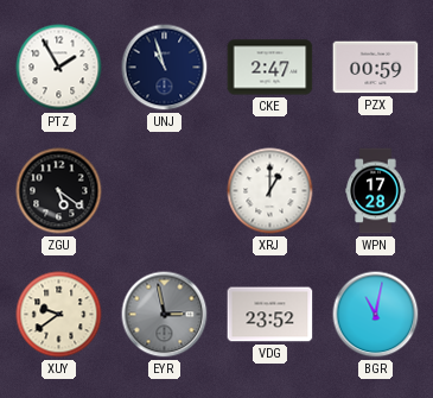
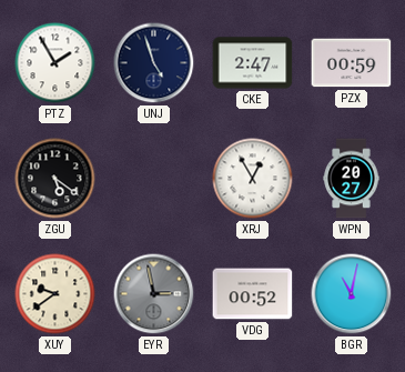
UNJ: 10:57 -> 4:57 (154, 63)
XRJ: 1:00 -> 12:55 (253, 179)
WPN: 17:28 -> 20:27 (352, 179)
VDG: 23:52 -> 00:52 (253, 294)
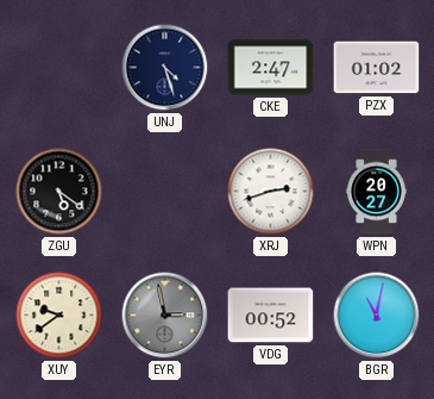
PTZ: 1:55 -> none (55, 63)
UNJ: 4:57 -> 4:27 (165, 68)
PZX: 00:59 -> 01:02 (377, 68)
XRJ: 12:55 -> 2:42 (271, 192)
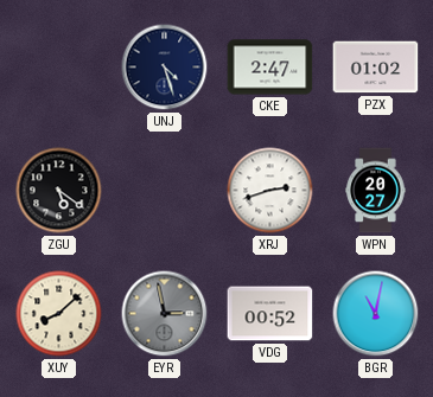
XUY: 9:39 -> 8:08 (59, 314)
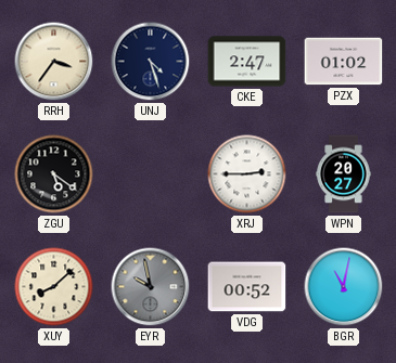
RRH: none -> 3:36 (54, 62)
XRJ: 2:42 -> 2:45 (247, 174)
EYR: 2:58 -> 9:58 (151, 287)
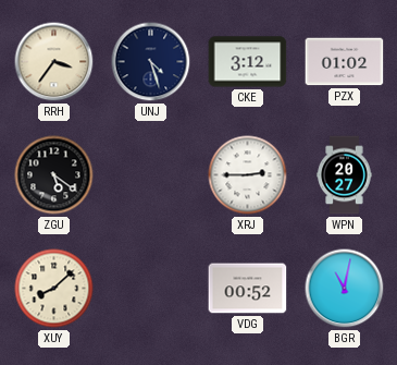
CKE: 2:47 -> 3:12 (248, 62)
EYR: 9:58 -> none (151, 287)
